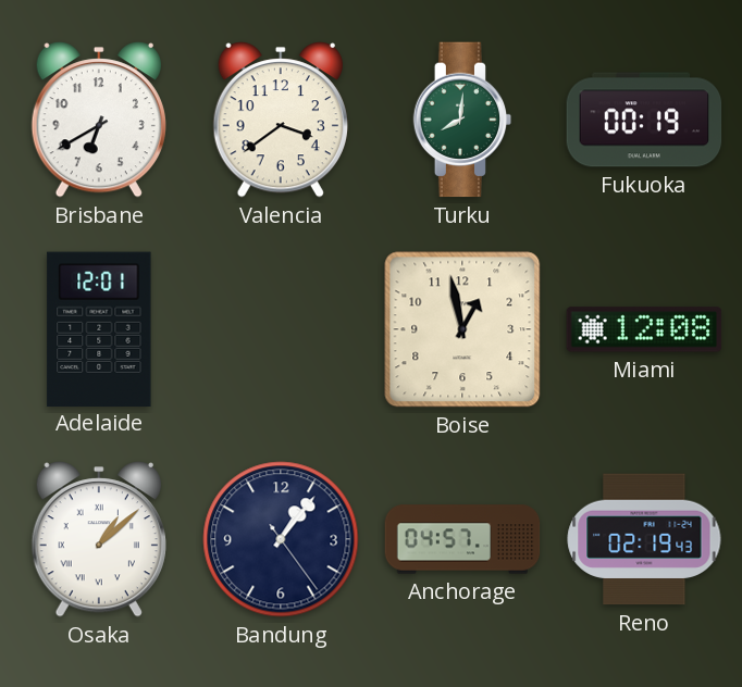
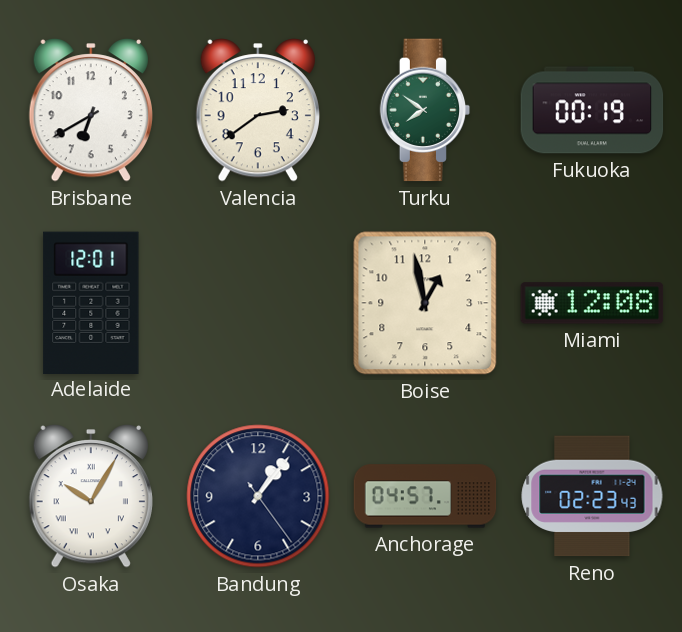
Valencia: 3:39 -> 2:39 (258, 111)
Turku: 8:01 -> 7:51 (425, 110)
Osaka: 1:08 -> 10:05 (91, 497)
Reno: 02:19 -> 02:23 (592, 496)
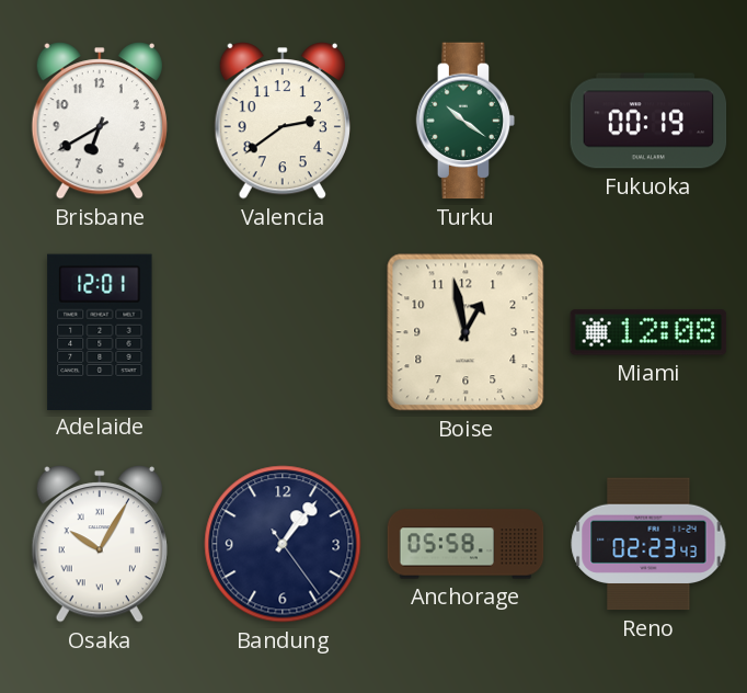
Turku: 7:51 -> 10:21 (466, 121)
Anchorage: 04:57 -> 05:58 (466, 544)
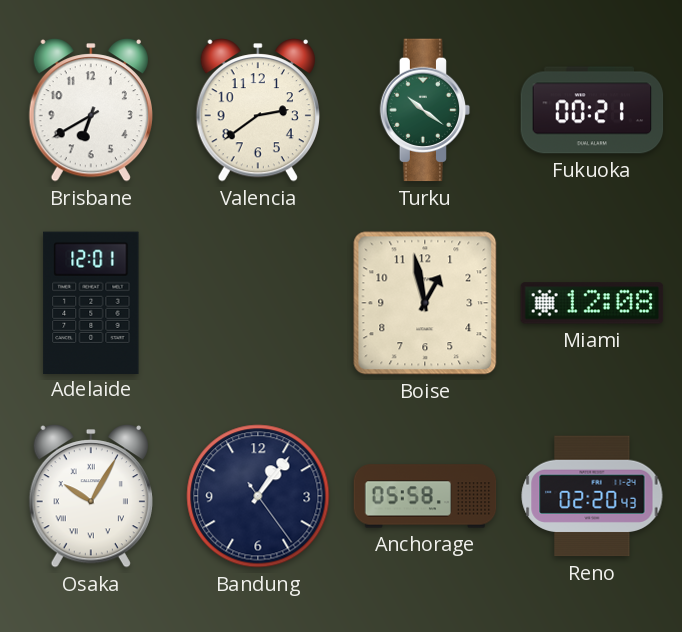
Fukuoka: 00:19 -> 00:21 (592, 110)
Reno: 02:23 -> 02:20 (592, 496)
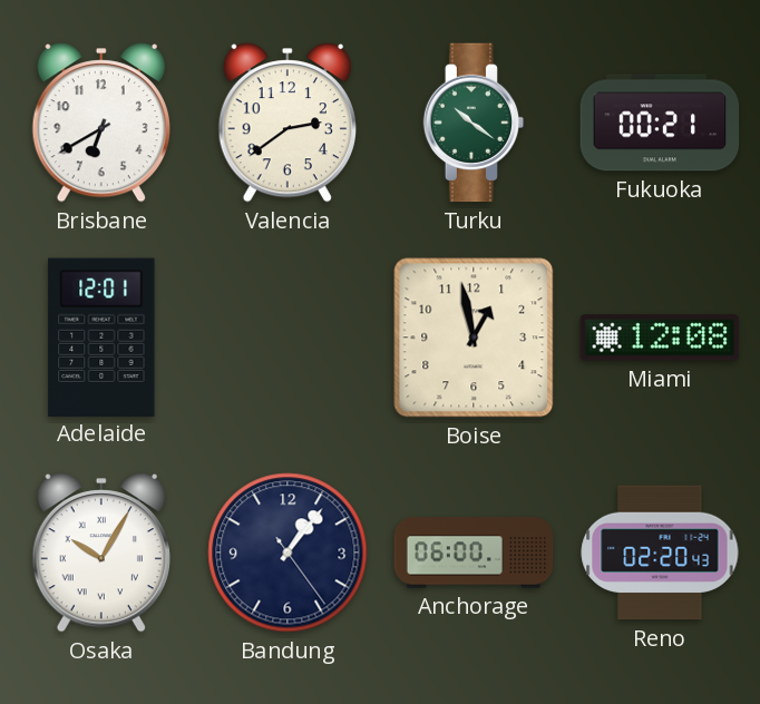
Anchorage: 05:58 -> 06:00 (474, 553)
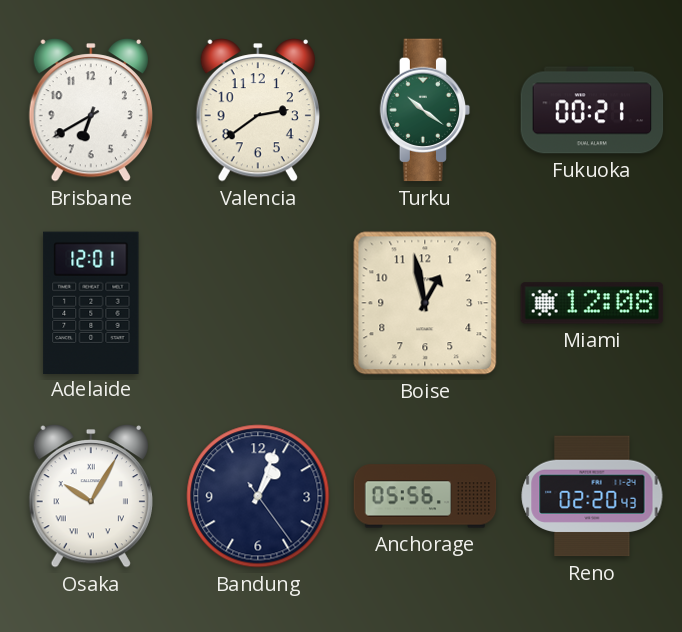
Bandung: 1:06 -> 1:03 (258, 496)
Anchorage: 06:00 -> 05:56 (425, 496)
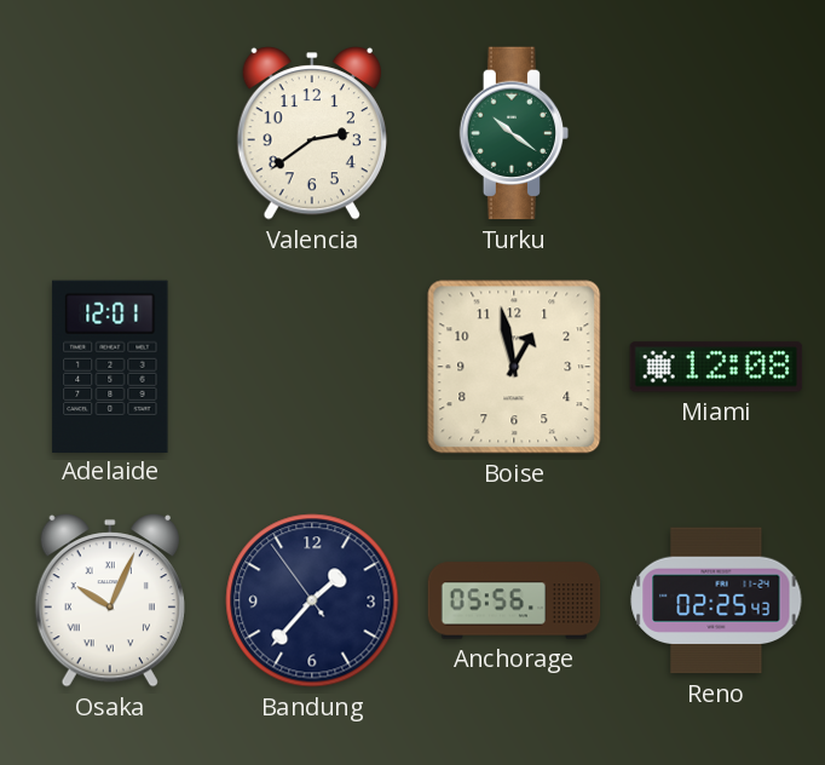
Brisbane: 6:40 -> none (91, 111)
Fukuoka: 00:21 -> none (592, 110)
Osaka: 10:05 -> 10:04 (110, 602)
Bandung: 1:03 -> 1:36 (312, 600)
Reno: 02:20 -> 02:25 (716, 600)
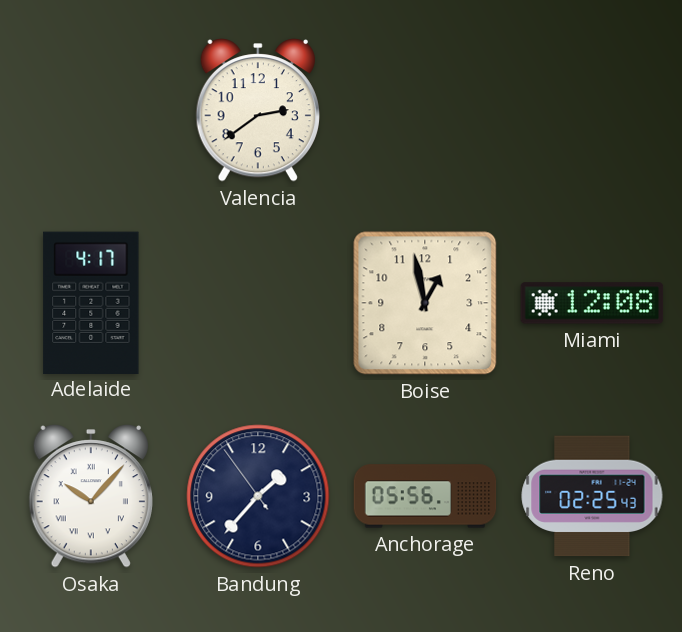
Turku: 10:21 -> none (514, 133)
Adelaide: 12:01 -> 4:17 (91, 302)
Osaka: 10:04 -> 10:07 (91, 497)
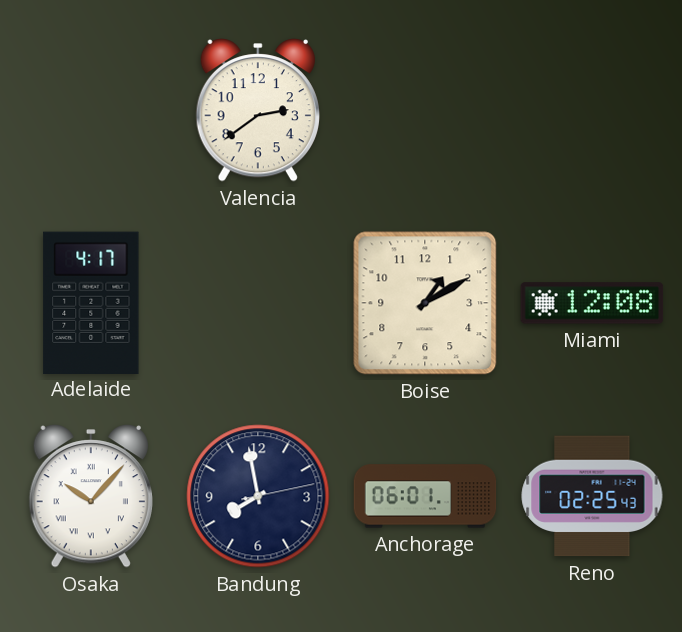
Boise: 12:58 -> 1:10 (425, 303)
Bandung: 1:36 -> 7:58 (258, 496)
Anchorage: 05:56 -> 06:01 (425, 496)
